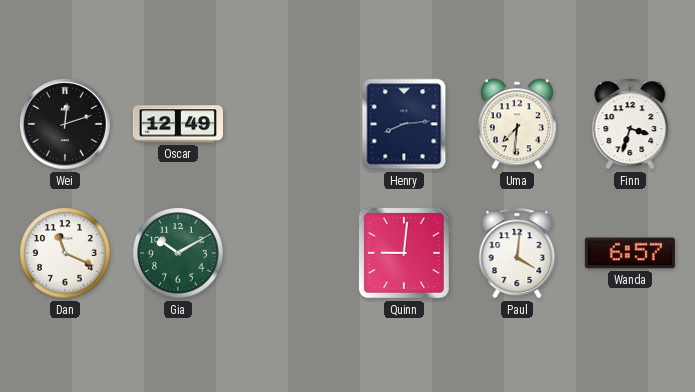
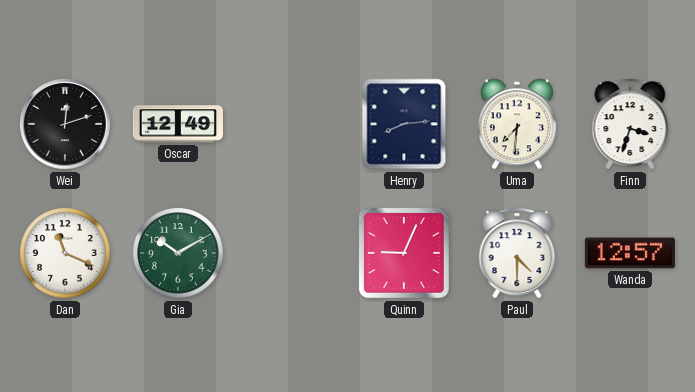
Quinn: 9:01 -> 9:04 (404, 253)
Paul: 4:01 -> 4:30 (517, 253)
Wanda: 6:57 -> 12:57 (630, 253)
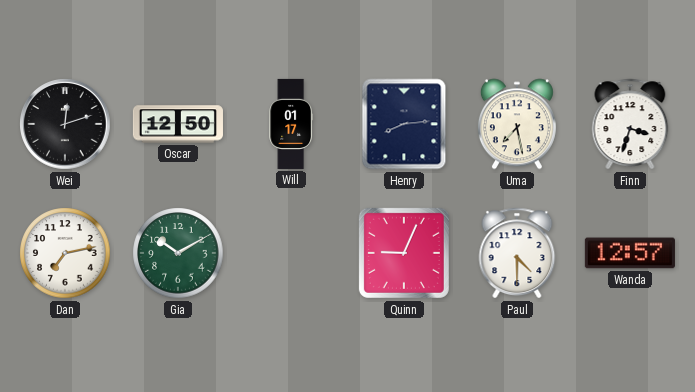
Oscar: 12:49 -> 12:50 (178, 124)
Will: none -> 01:17 (290, 124)
Uma: 7:31 -> 7:28 (517, 124)
Dan: 11:19 -> 7:13 (65, 253)
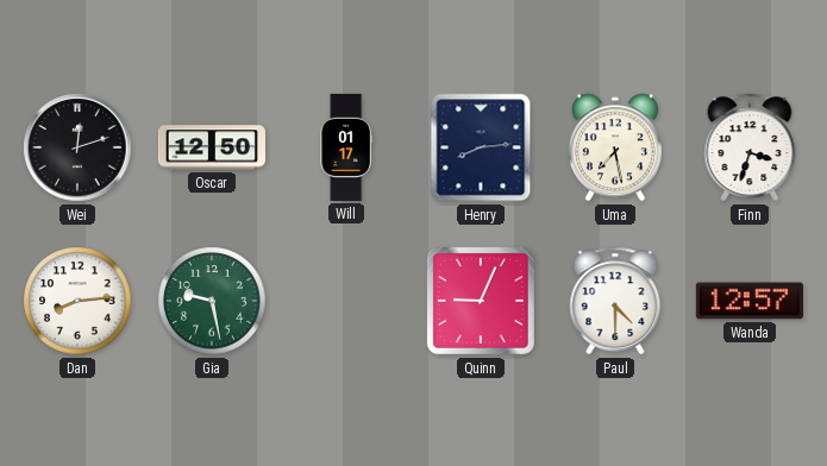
Dan: 7:13 -> 8:14 (77, 301)
Gia: 10:10 -> 9:28 (212, 301)
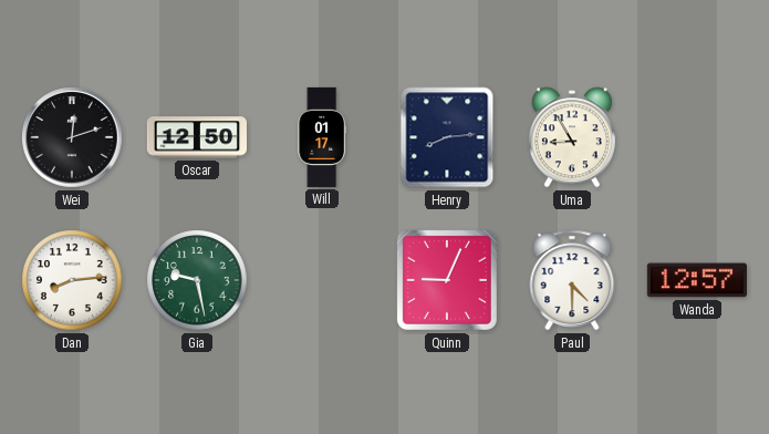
Uma: 7:28 -> 8:55 (572, 137)
Finn: 3:33 -> none (750, 147)
